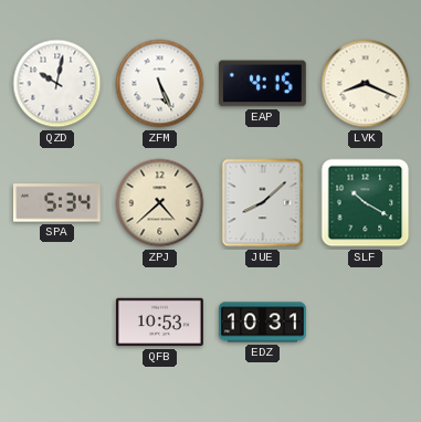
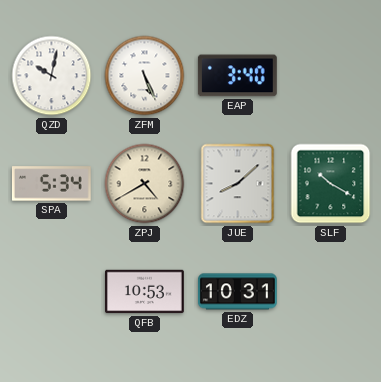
EAP: 4:15 -> 3:40 (237, 76)
LVK: 8:19 -> none (366, 84)
ZPJ: 4:38 -> 4:40 (145, 184)
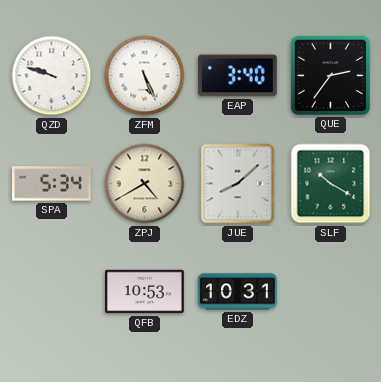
QZD: 10:02 -> 9:48 (52, 76)
QUE: none -> 2:36 (330, 75)
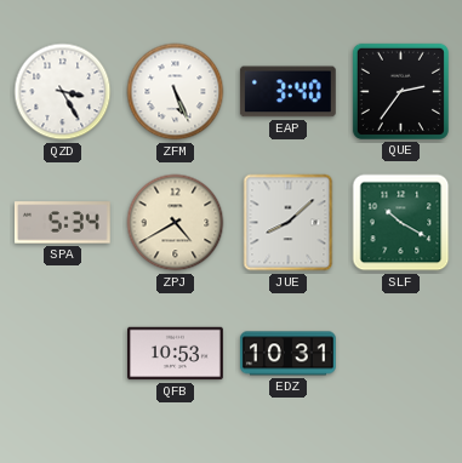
QZD: 9:48 -> 3:25 (63, 92)
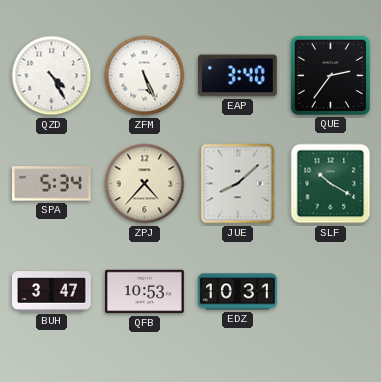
QZD: 3:25 -> 4:25 (52, 76)
ZPJ: 4:40 -> 4:37 (145, 184)
BUH: none -> 3:47 (52, 292)
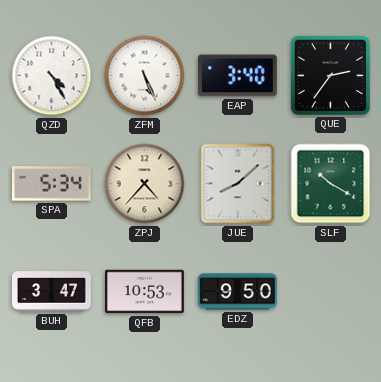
EDZ: 10:31 -> 9:50 (237, 292)
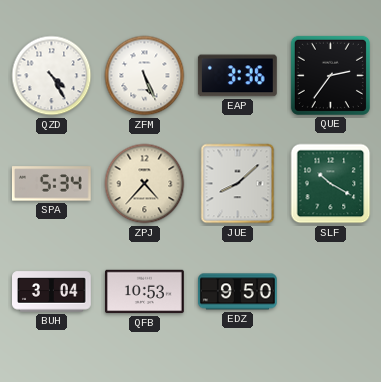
EAP: 3:40 -> 3:36 (237, 76)
BUH: 3:47 -> 3:04 (52, 292)
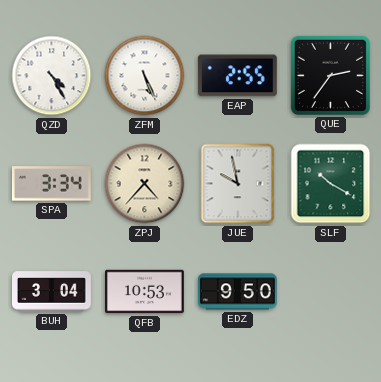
EAP: 3:36 -> 2:55 (237, 76)
SPA: 5:34 -> 3:34 (51, 184)
JUE: 8:08 -> 9:58 (238, 184)
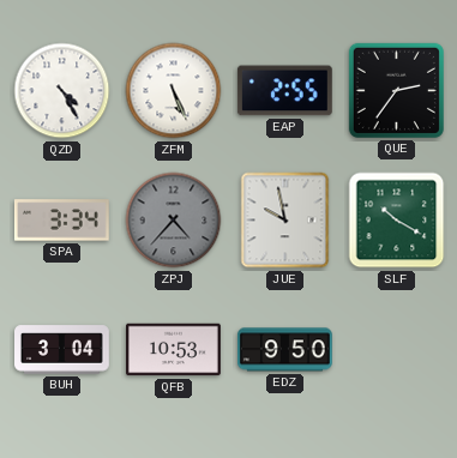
ZPJ dial: cream -> grey (174, 221)
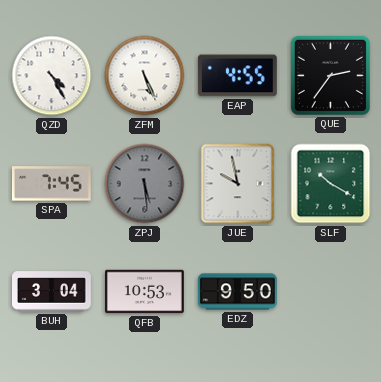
EAP: 2:55 -> 4:55 (237, 76)
SPA: 3:34 -> 7:45 (51, 184)
ZPJ: 4:37 -> 5:29 (145, 184)
